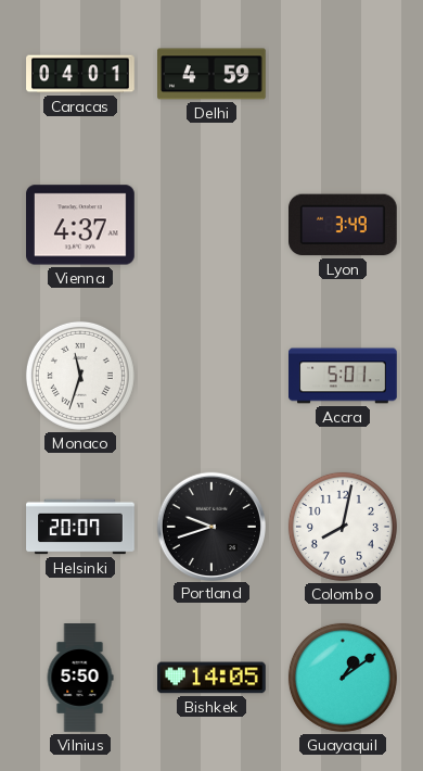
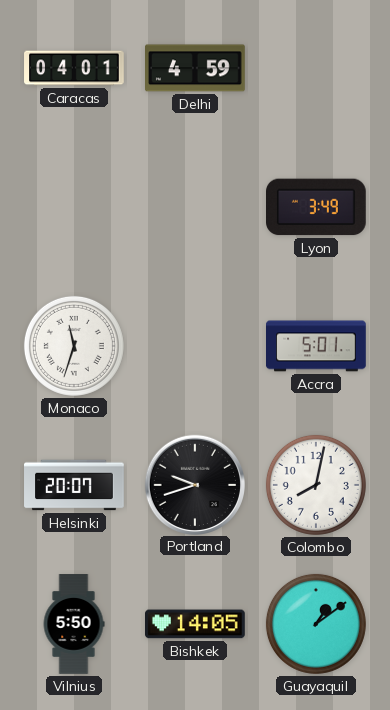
Vienna: 4:37 -> none (81, 225)
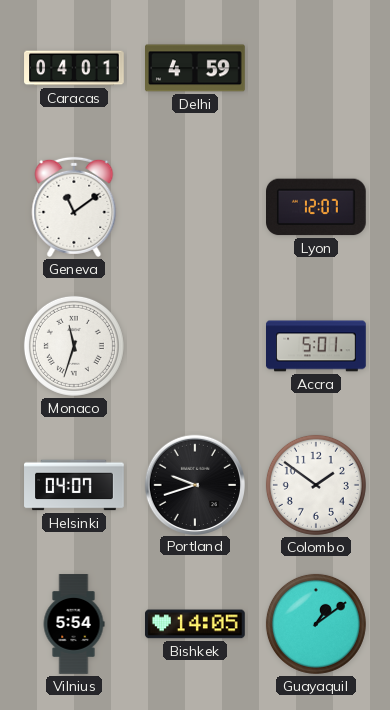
Geneva: none -> 11:09 (74, 207)
Lyon: 3:49 -> 12:07 (317, 207)
Helsinki: 20:07 -> 04:07 (74, 485)
Colombo: 8:02 -> 1:51 (316, 485)
Vilnius: 5:50 -> 5:54 (74, 624)
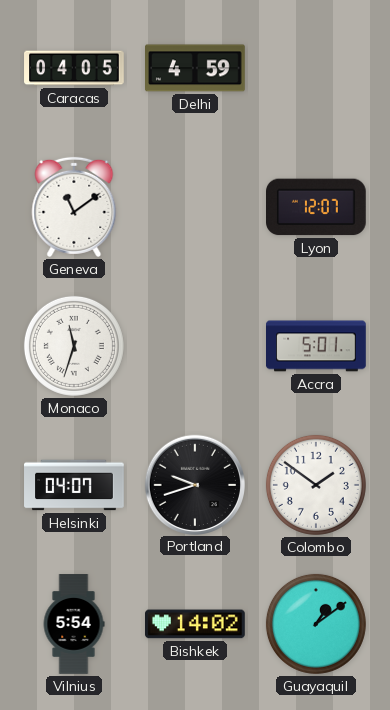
Caracas: 04:01 -> 04:05 (74, 68)
Bishkek: 14:05 -> 14:02 (196, 624)
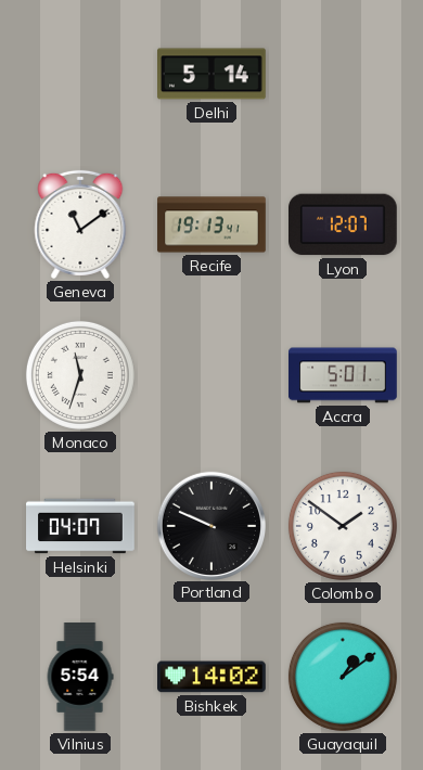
Caracas: 04:05 -> none (74, 68)
Delhi: 4:59 -> 5:14 (213, 74)
Recife: none -> 19:13 (211, 224)
Portland: 9:42 -> 9:49 (210, 525)
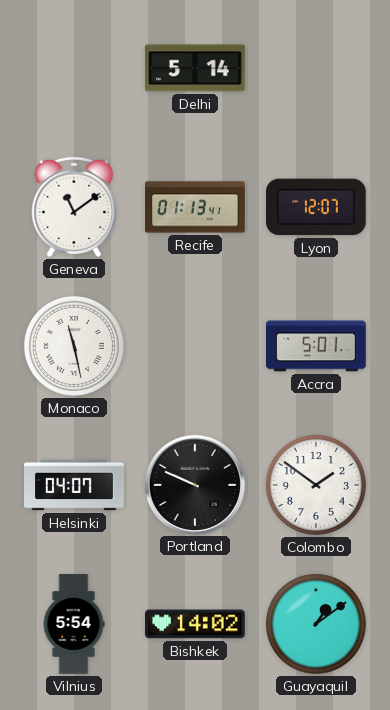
Recife: 19:13 -> 01:13 (195, 207)
Monaco: 11:33 -> 11:28 (74, 346)
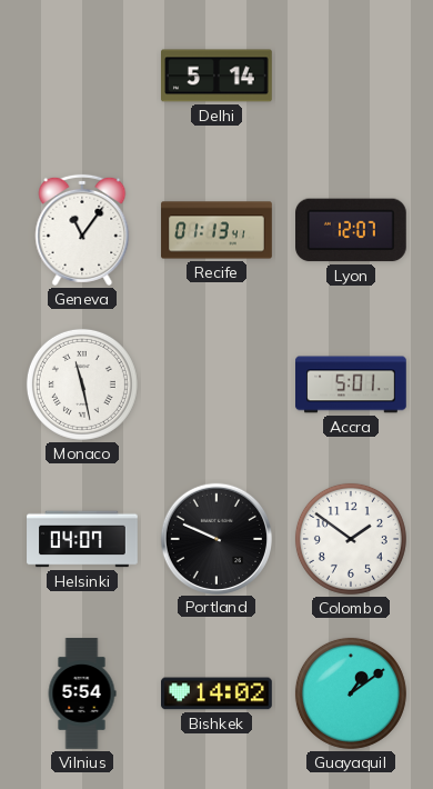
Geneva: 11:09 -> 11:06 (82, 230)
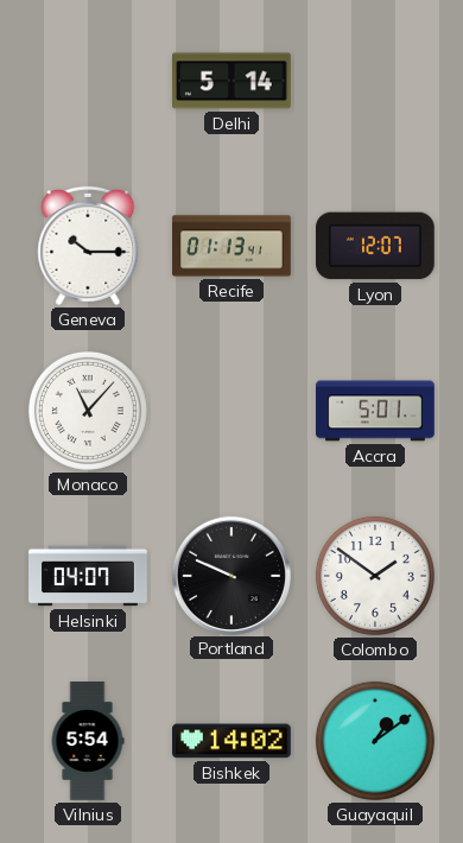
Geneva: 11:06 -> 10:15 (88, 246)
Monaco: 11:28 -> 11:07 (88, 411)
